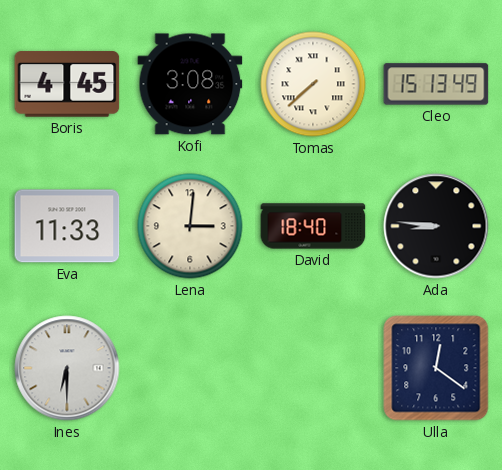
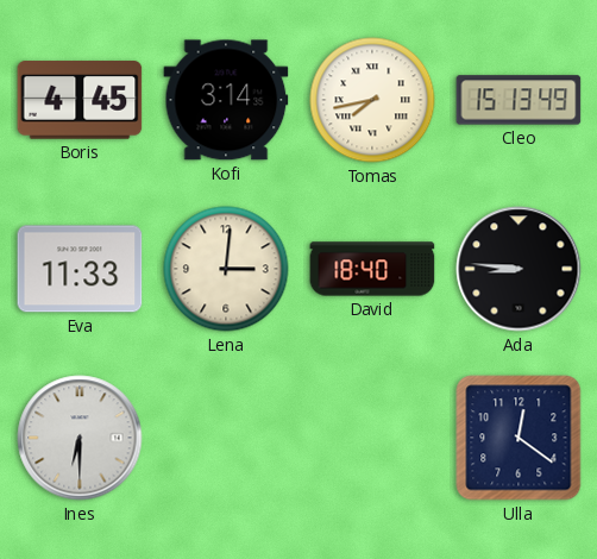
Kofi: 3:08 -> 3:14 (226, 100)
Tomas: 7:38 -> 7:43 (372, 100)
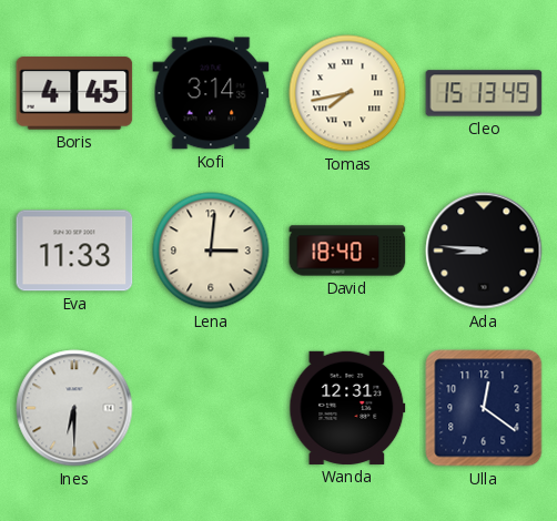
Wanda: none -> 12:31 (347, 408)
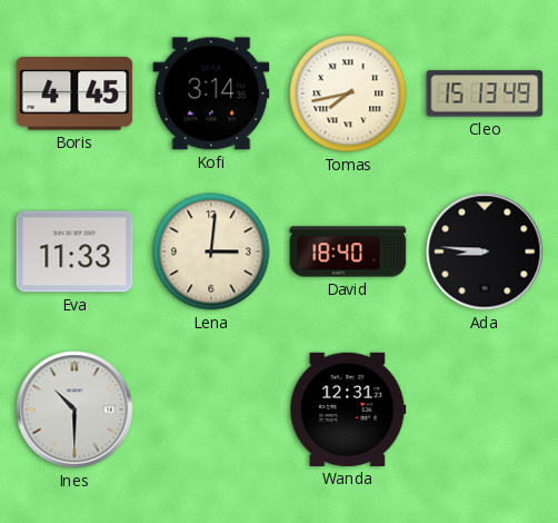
Ines: 6:30 -> 10:30 (74, 409)
Ulla: 12:21 -> none (484, 408)
